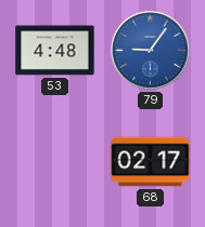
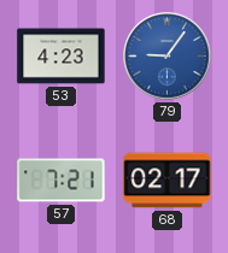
53: 4:48 -> 4:23 (62, 57)
57: none -> 7:21 (62, 181)
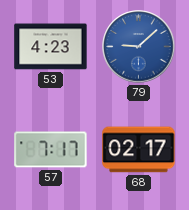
79: 9:06 -> 9:08 (139, 47)
57: 7:21 -> 7:17 (51, 150)
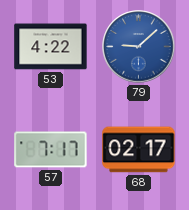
53: 4:23 -> 4:22 (51, 47)
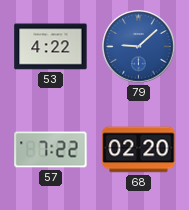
57: 7:17 -> 7:22 (51, 150)
68: 02:17 -> 02:20 (139, 150)
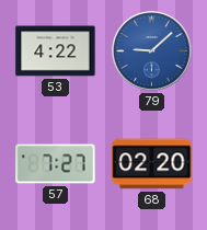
57: 7:22 -> 7:27 (56, 164)
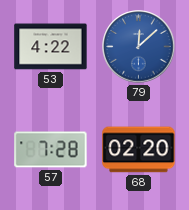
79: 9:08 -> 12:08 (139, 47)
57: 7:27 -> 7:28 (51, 150)
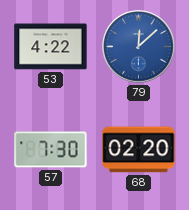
57: 7:28 -> 7:30 (51, 150)
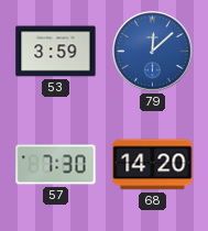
53: 4:22 -> 3:59 (56, 52)
68: 02:20 -> 14:20 (153, 165)
